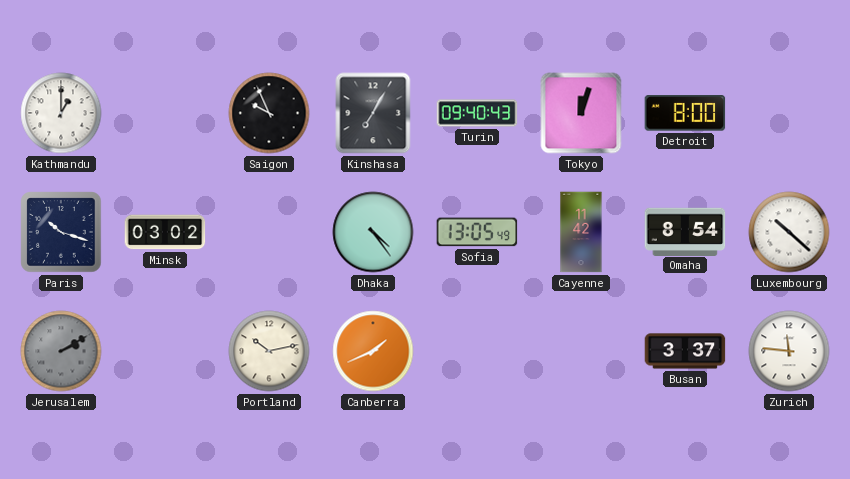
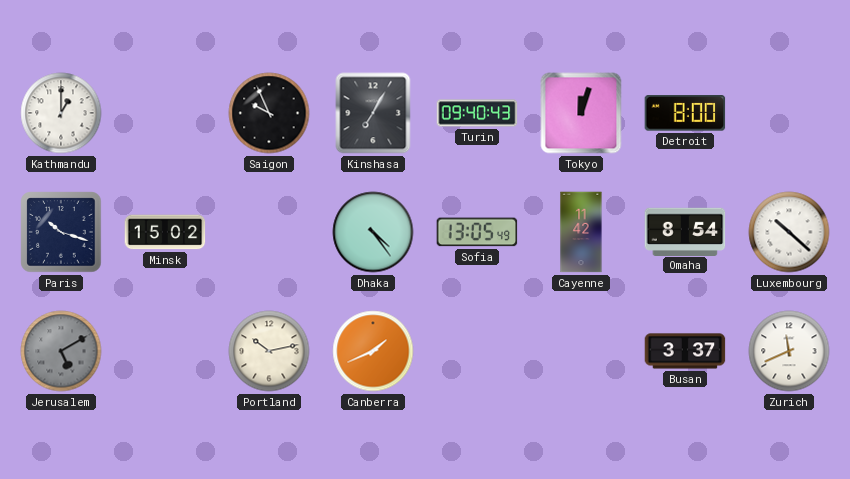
Minsk: 03:02 -> 15:02 (165, 232)
Jerusalem: 2:10 -> 5:10 (61, 351)
Zurich: 11:46 -> 11:41 (789, 351)
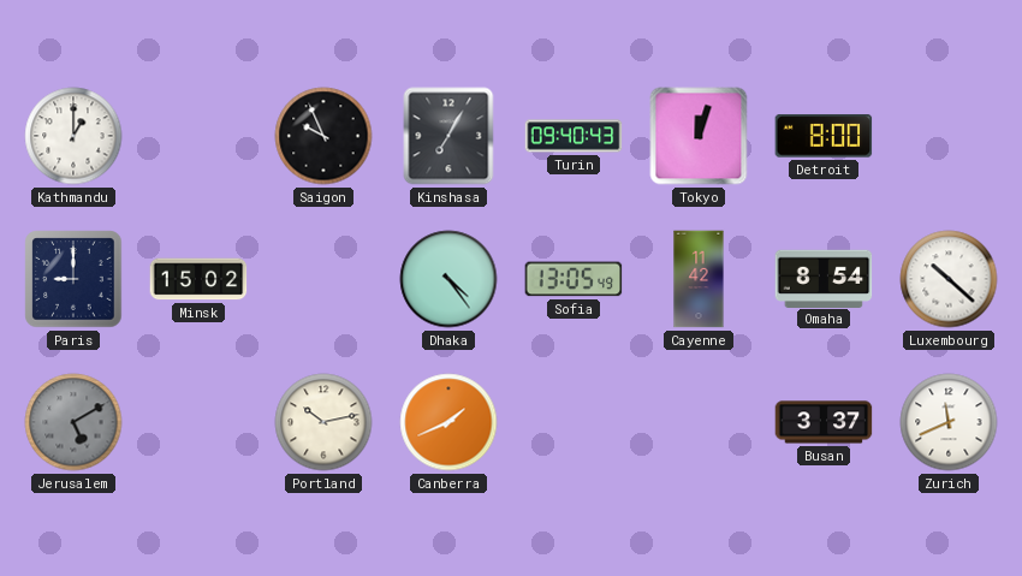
Paris: 10:18 -> 9:00 (73, 279)
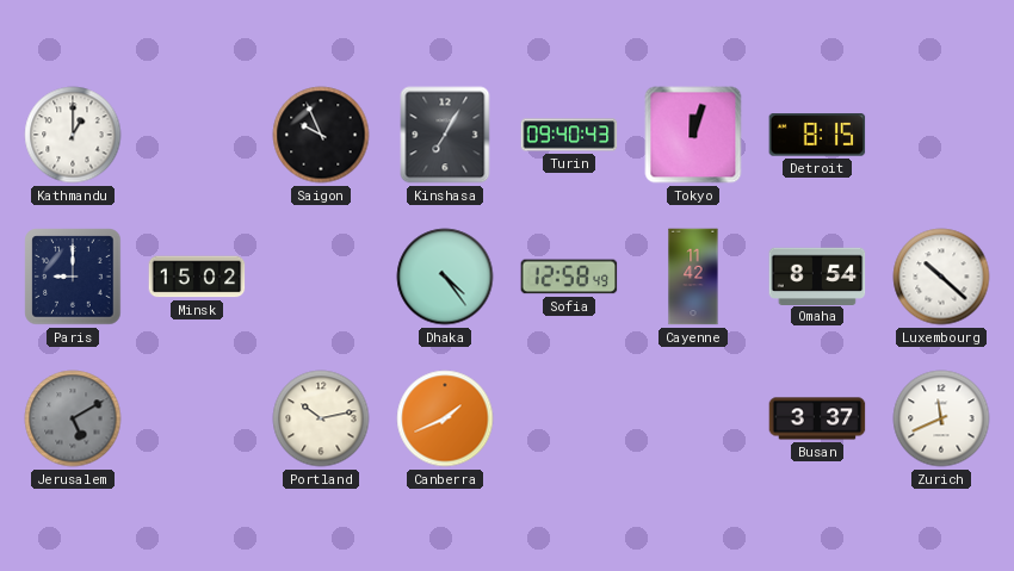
Detroit: 8:00 -> 8:15 (817, 135)
Sofia: 13:05 -> 12:58 (569, 277)
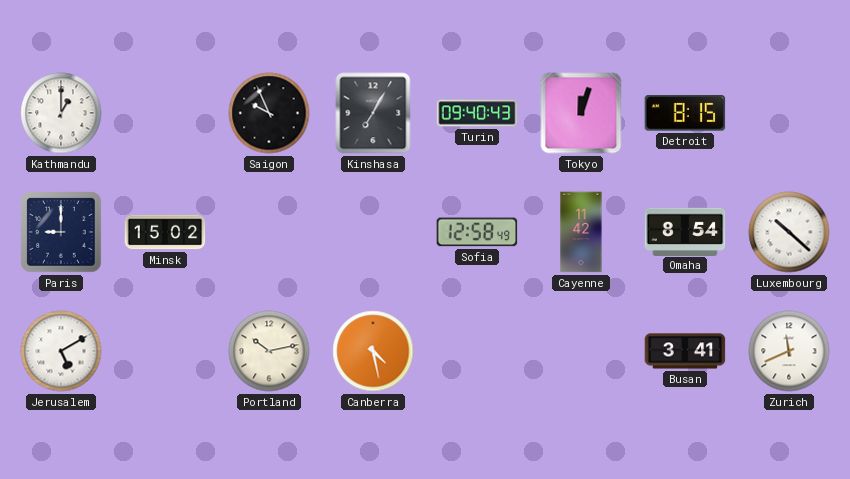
Dhaka: 4:24 -> none (445, 277)
Jerusalem dial: grey -> white (61, 351)
Canberra: 1:41 -> 4:28 (373, 351)
Busan: 3:37 -> 3:41 (685, 351)
